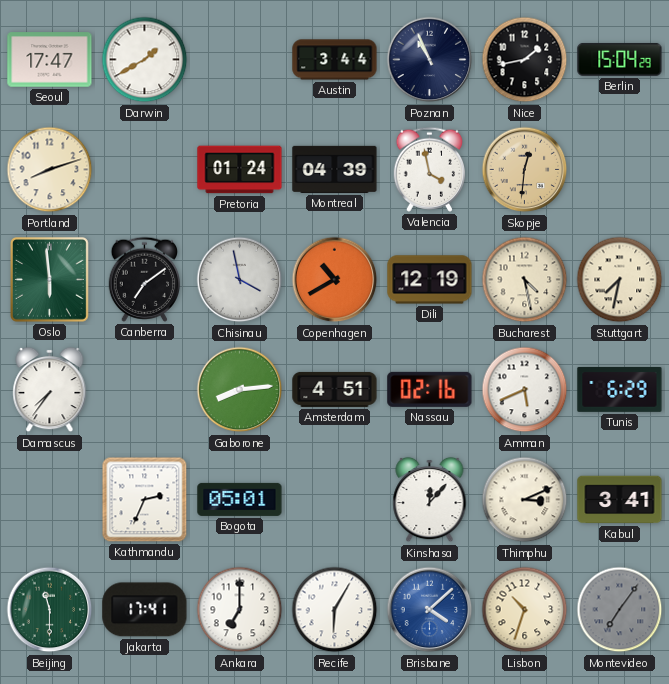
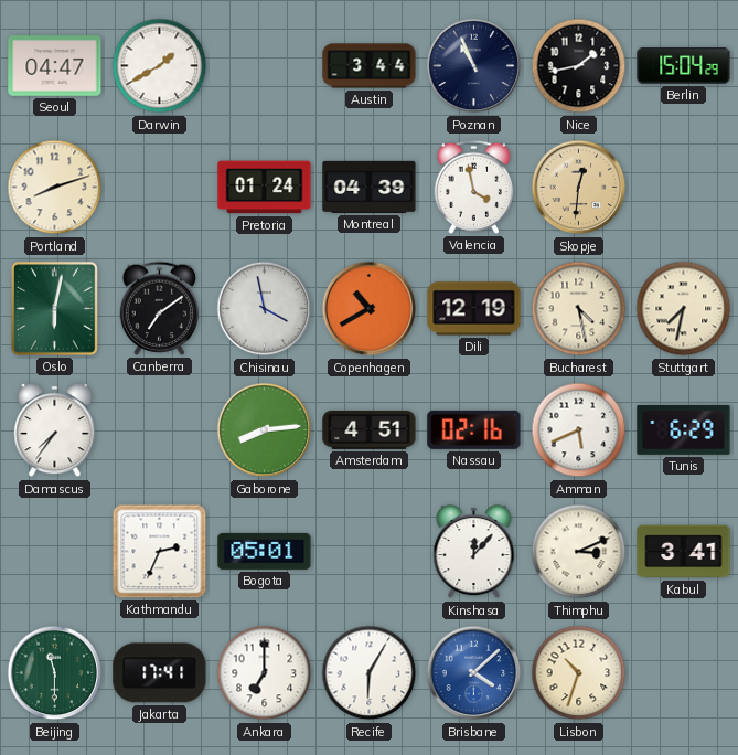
Seoul: 17:47 -> 04:47 (55, 66)
Oslo: 5:59 -> 6:02 (54, 308)
Montevideo: 7:06 -> none (620, 610)
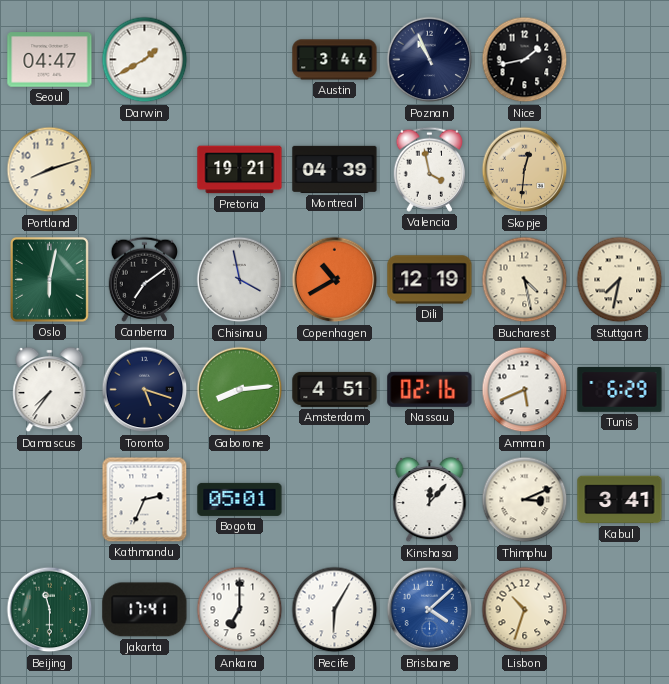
Berlin: 15:04 -> none (684, 65)
Pretoria: 01:24 -> 19:21 (240, 170)
Toronto: none -> 5:18 (145, 390)
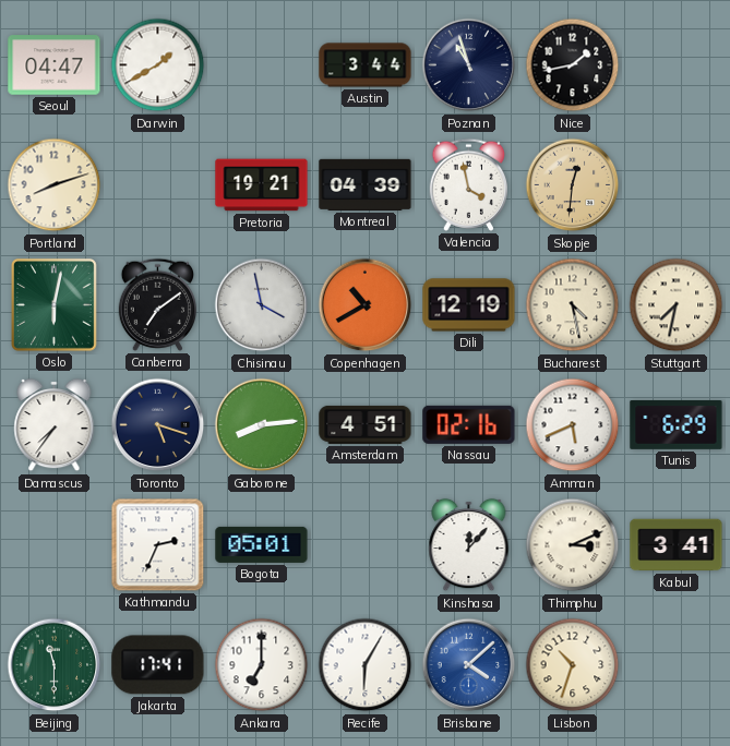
Poznan: 10:56 -> 10:57 (469, 65)
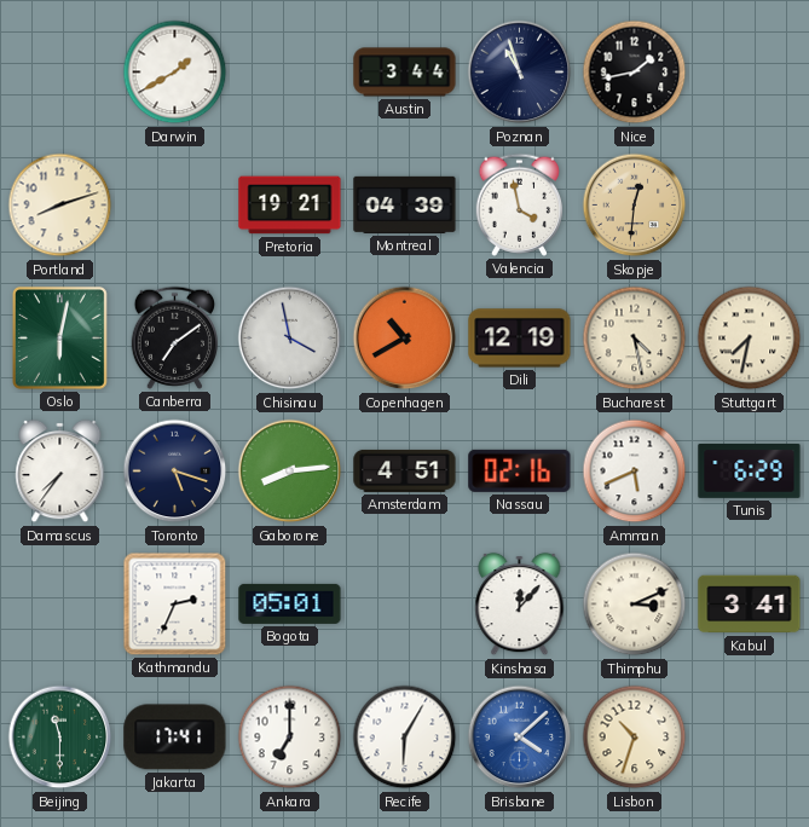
Seoul: 04:47 -> none (55, 65)
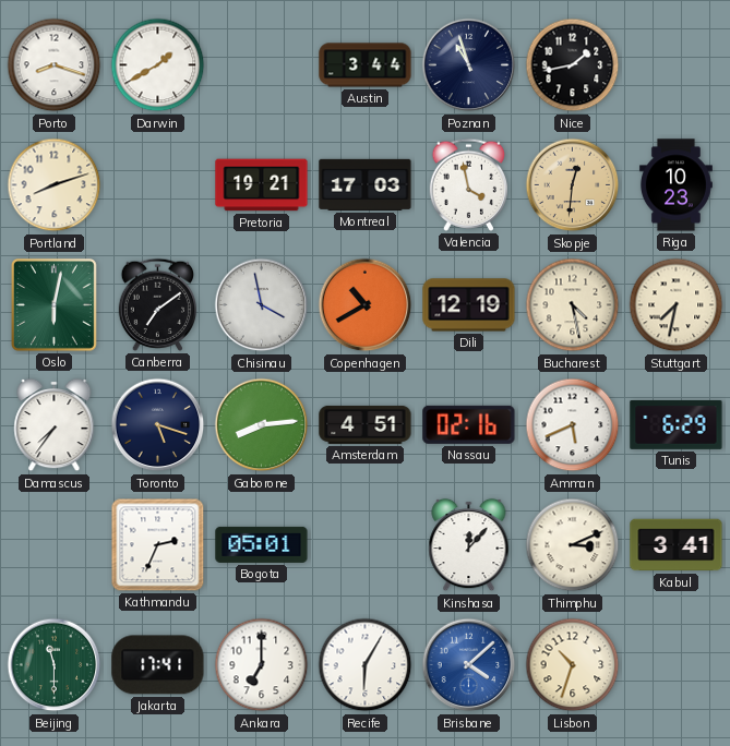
Porto: none -> 8:18 (55, 65)
Montreal: 04:39 -> 17:03 (366, 184)
Riga: none -> 10:23 (675, 185)
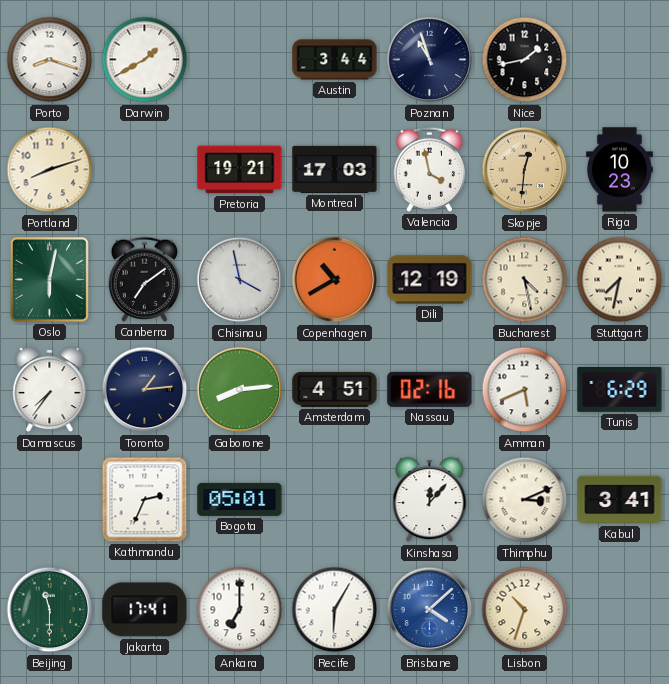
Toronto: 5:18 -> 1:14 (145, 390)
